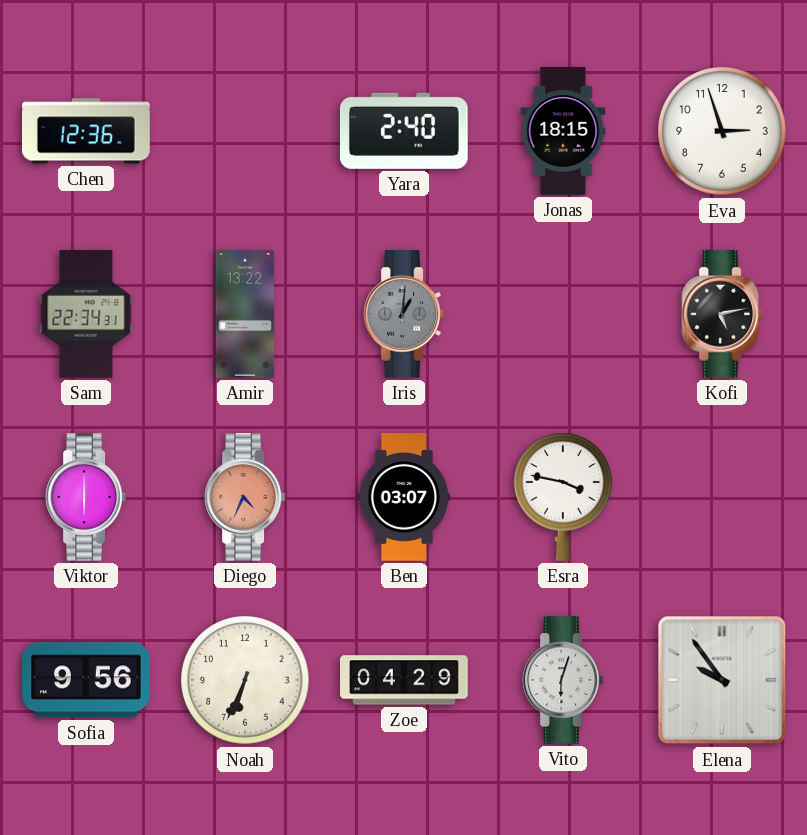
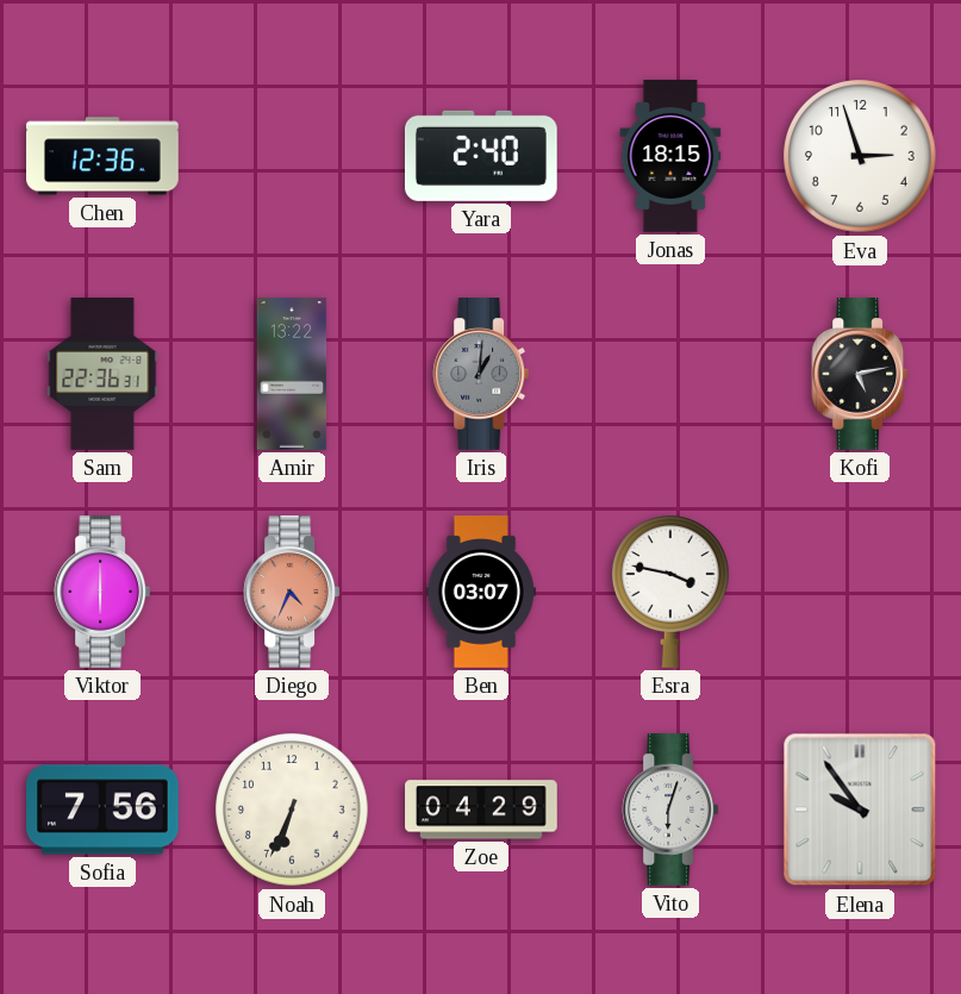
Sam: 22:34 -> 22:36 (102, 374)
Sofia: 9:56 -> 7:56 (104, 809)
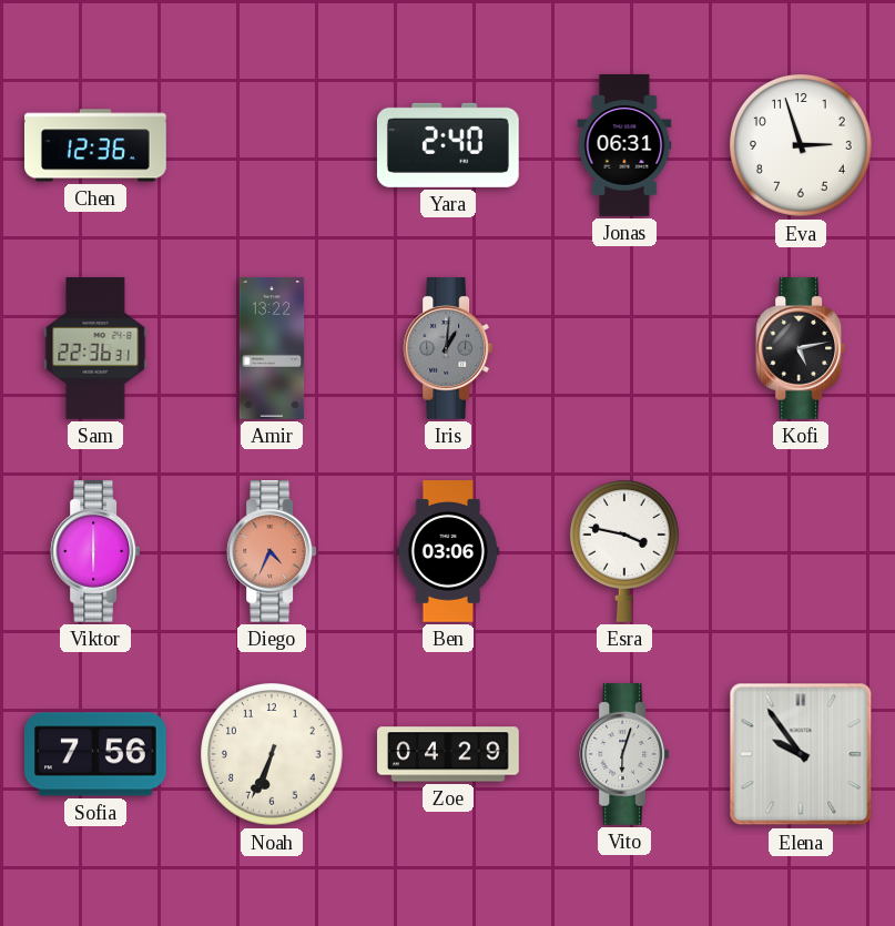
Jonas: 18:15 -> 06:31 (624, 145)
Ben: 03:07 -> 03:06 (448, 551)
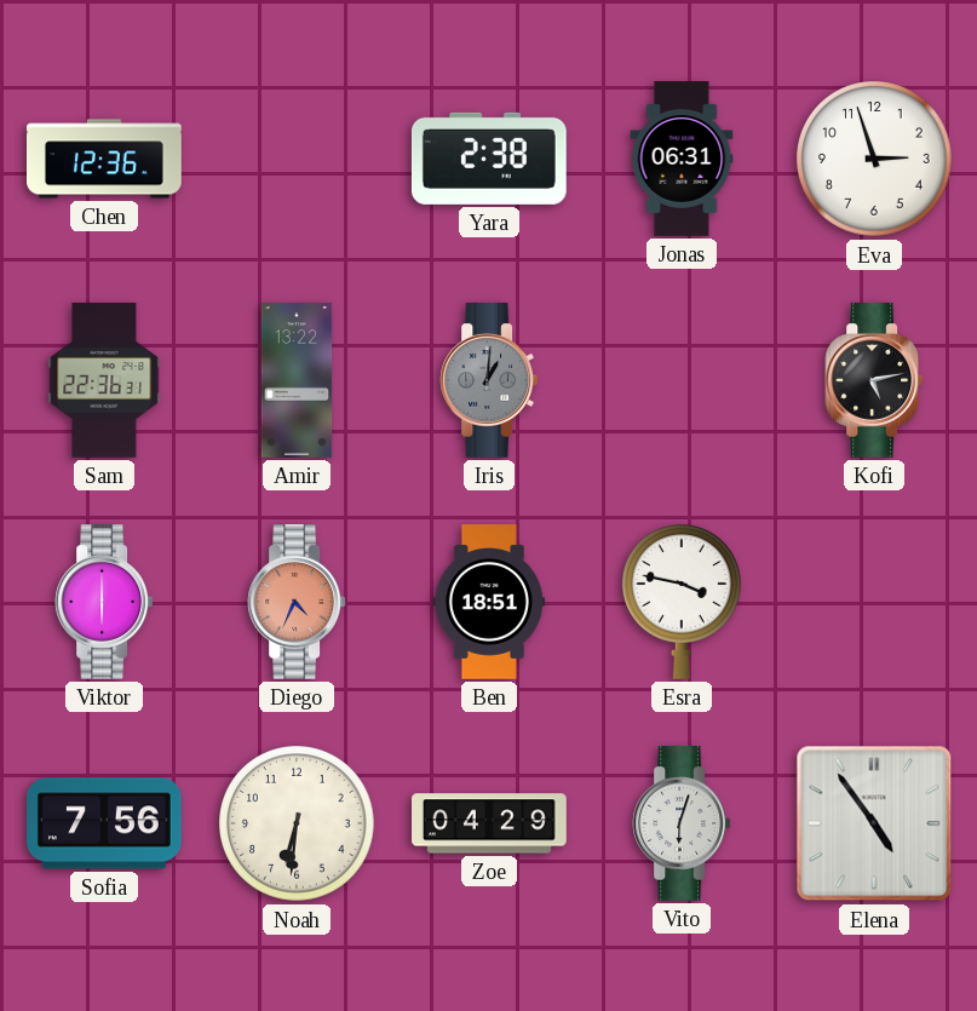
Yara: 2:40 -> 2:38 (489, 159)
Ben: 03:06 -> 18:51 (489, 602)
Noah: 6:34 -> 6:31 (297, 823)
Elena: 9:54 -> 4:54 (874, 823)
